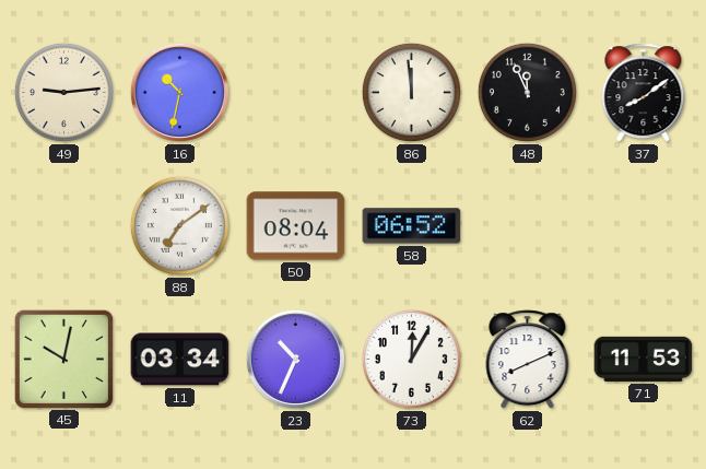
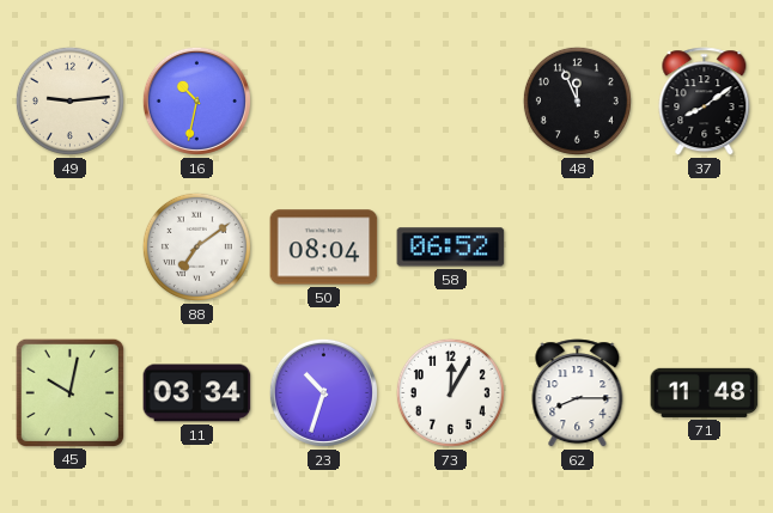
86: 11:59 -> none (411, 92)
23: 10:34 -> 10:33 (323, 392)
62: 8:11 -> 8:15 (578, 393)
71: 11:53 -> 11:48 (705, 392)
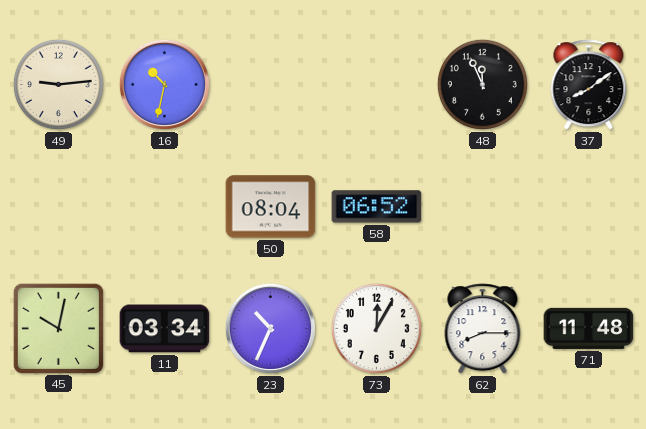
88: 7:09 -> none (196, 246)
23: 10:33 -> 10:34 (270, 328)
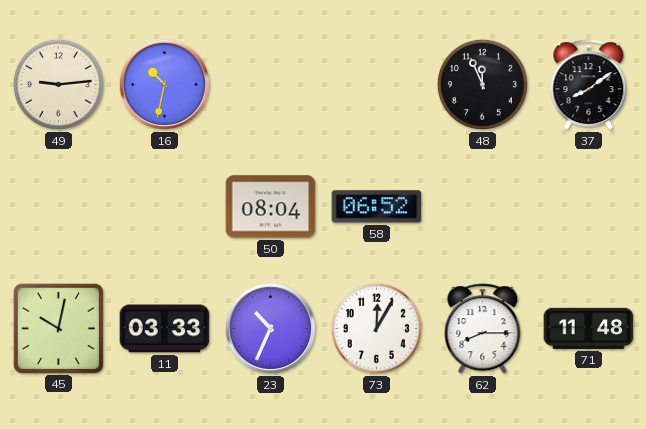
11: 03:34 -> 03:33 (165, 329)
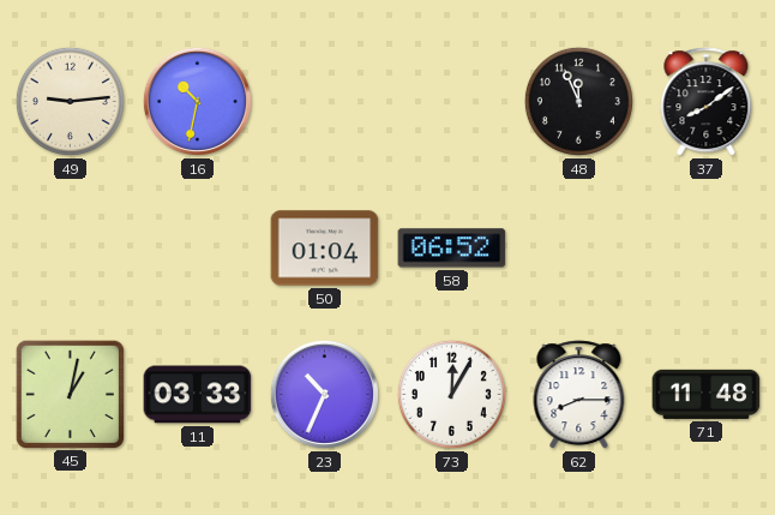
50: 08:04 -> 01:04 (325, 248)
45: 10:02 -> 1:02 (70, 394)
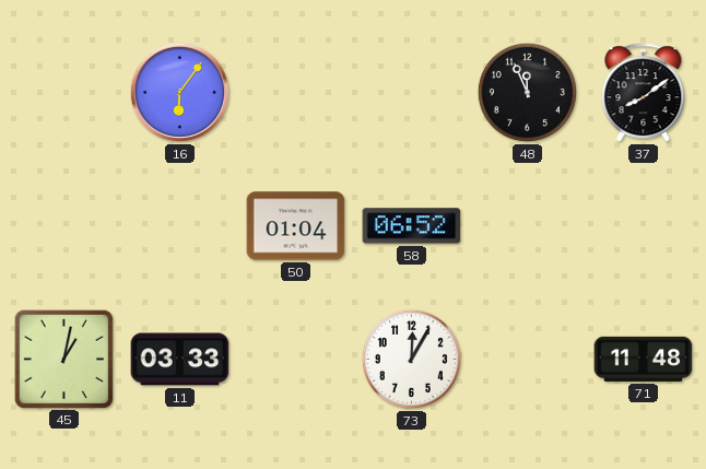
49: 9:14 -> none (70, 101)
16: 10:32 -> 6:06 (179, 92)
23: 10:34 -> none (324, 394)
62: 8:15 -> none (579, 395)
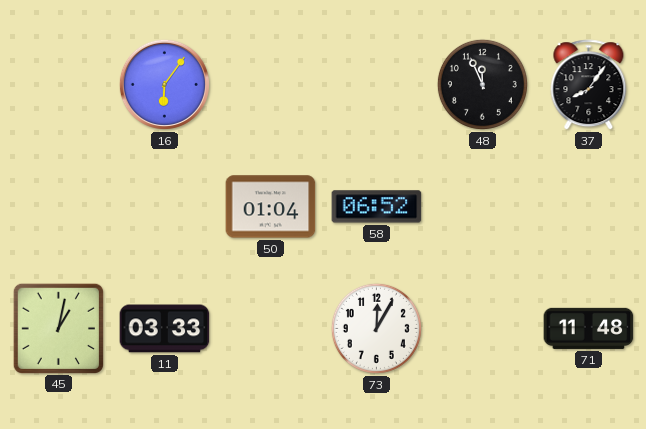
37: 8:09 -> 8:06 (589, 85)
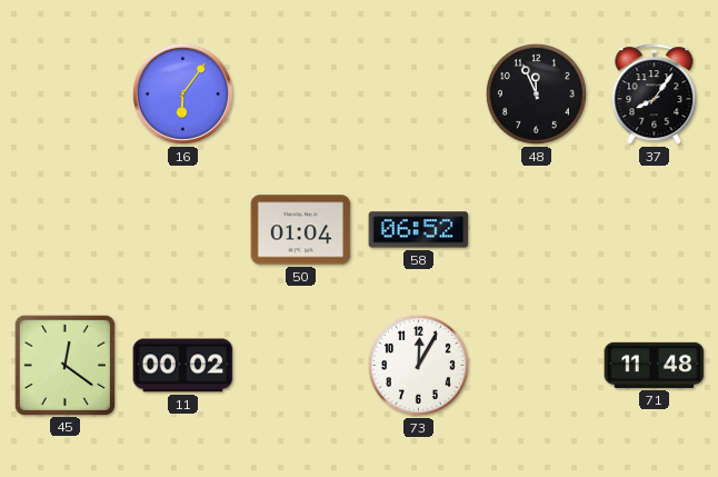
45: 1:02 -> 12:21 (64, 365)
11: 03:33 -> 00:02 (183, 366)
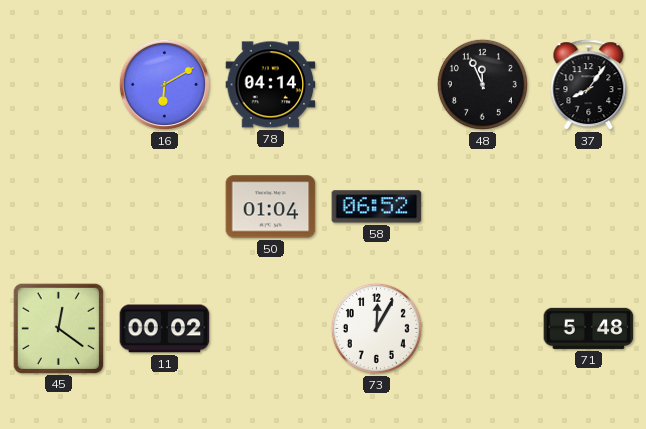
16: 6:06 -> 6:10 (164, 84)
78: none -> 04:14 (271, 85)
71: 11:48 -> 5:48 (589, 328)
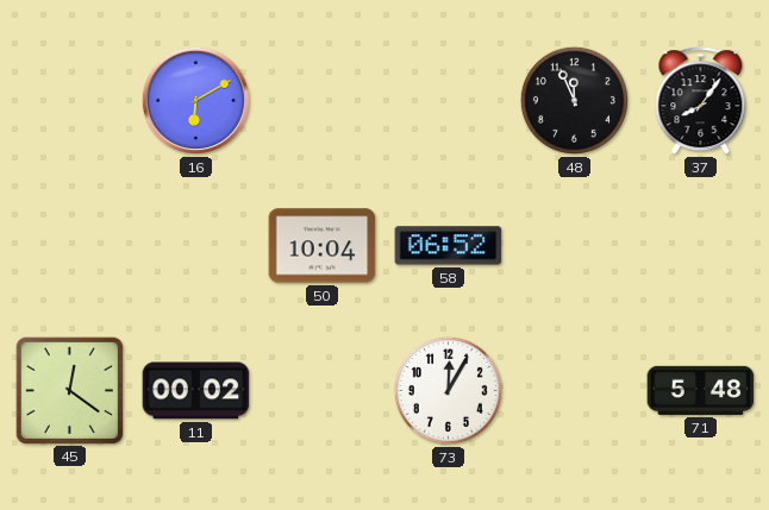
78: 04:14 -> none (271, 85)
50: 01:04 -> 10:04 (323, 246)
